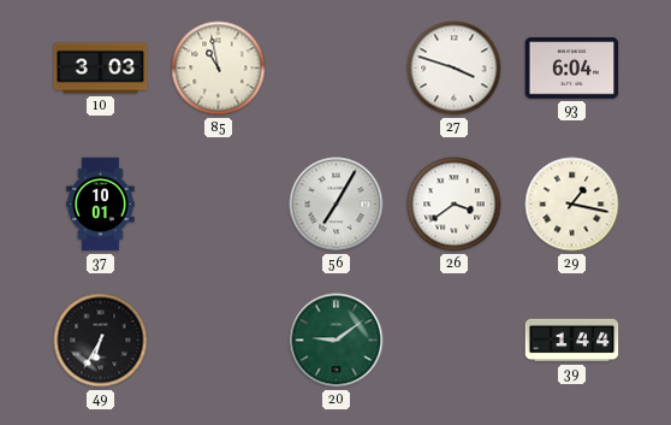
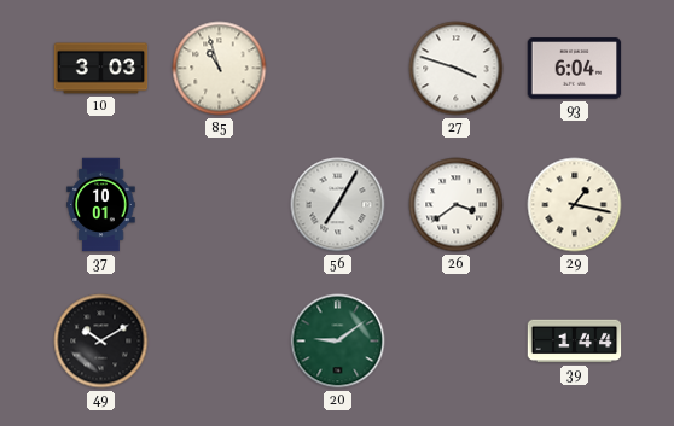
85: 10:58 -> 10:57 (220, 69)
49: 6:35 -> 10:10 (101, 342)
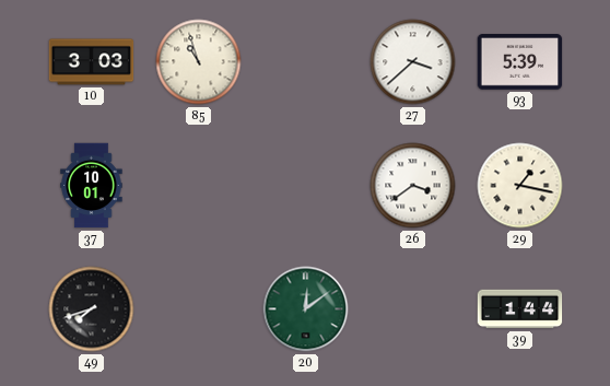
27: 3:48 -> 3:38 (413, 62)
93: 6:04 -> 5:39 (520, 62)
56: 7:05 -> none (338, 205)
49: 10:10 -> 7:42 (92, 309)
20: 9:09 -> 12:09 (306, 309)
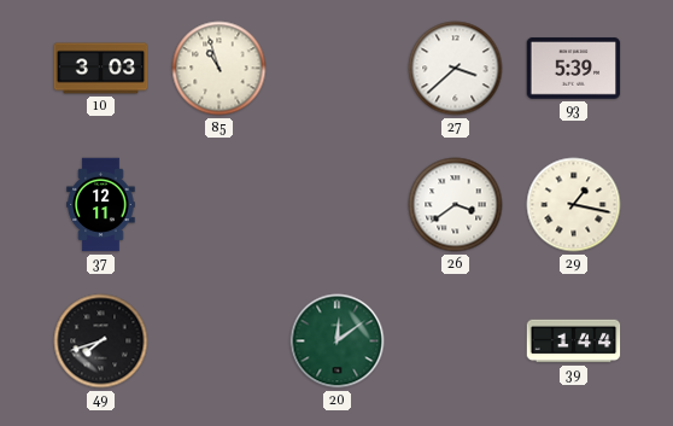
37: 10:01 -> 12:11 (101, 205)
